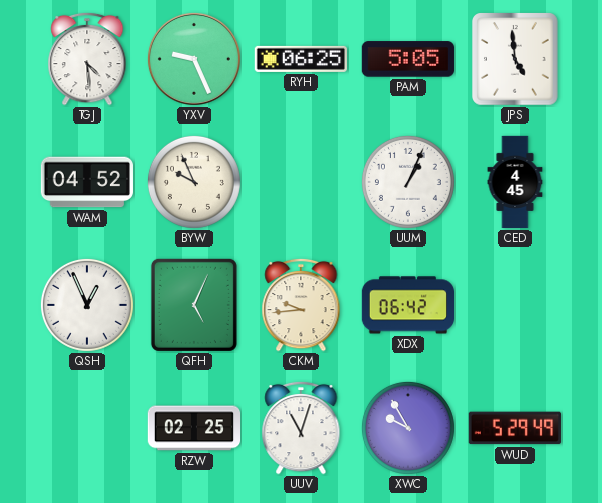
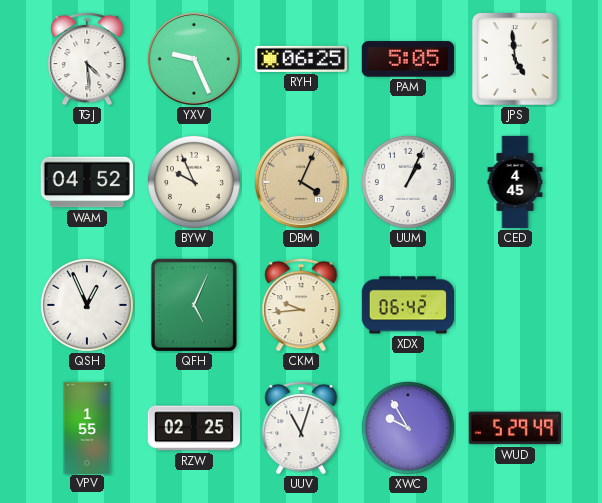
DBM: none -> 4:04 (301, 182)
VPV: none -> 1:55 (87, 427)
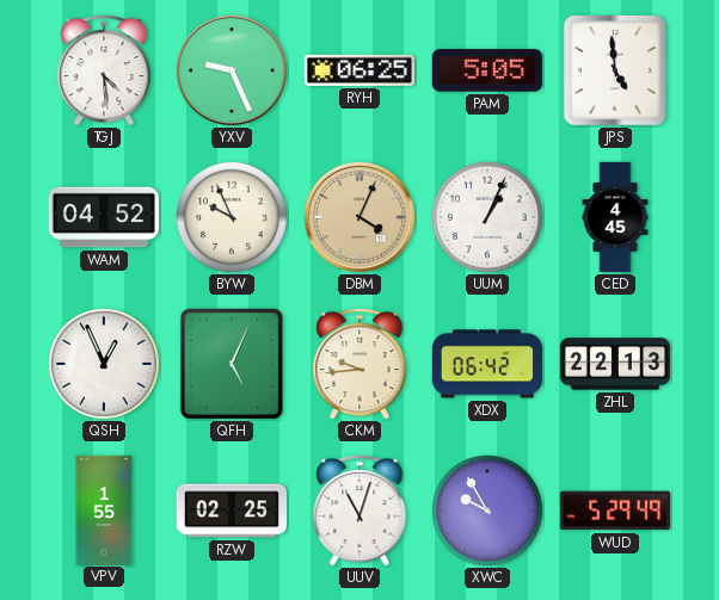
ZHL: none -> 22:13 (614, 364)
